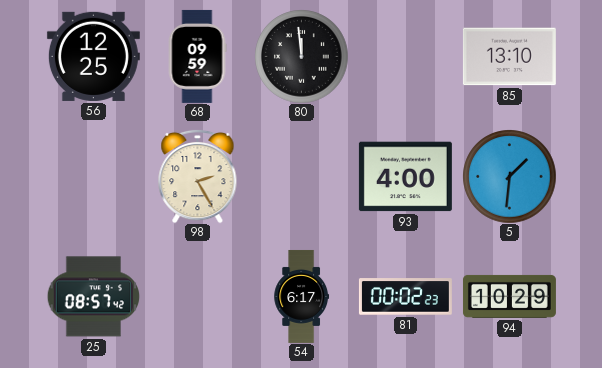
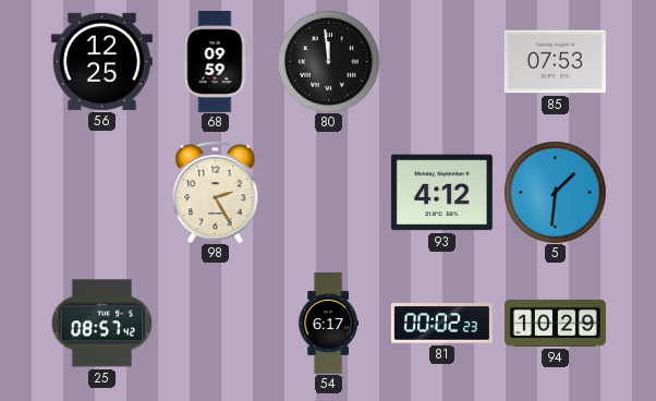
85: 13:10 -> 07:53 (555, 62)
93: 4:00 -> 4:12 (441, 193)
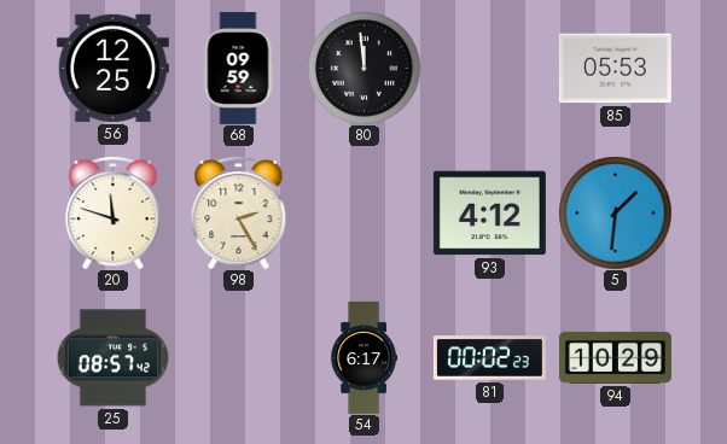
85: 07:53 -> 05:53 (615, 69)
20: none -> 11:48 (114, 212)
